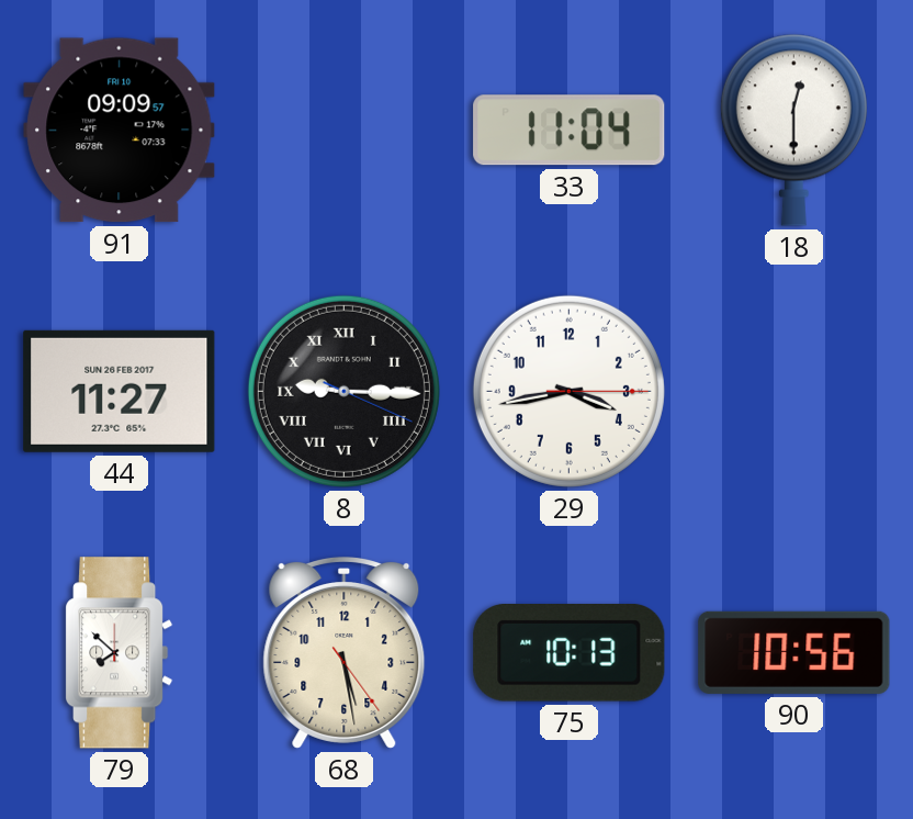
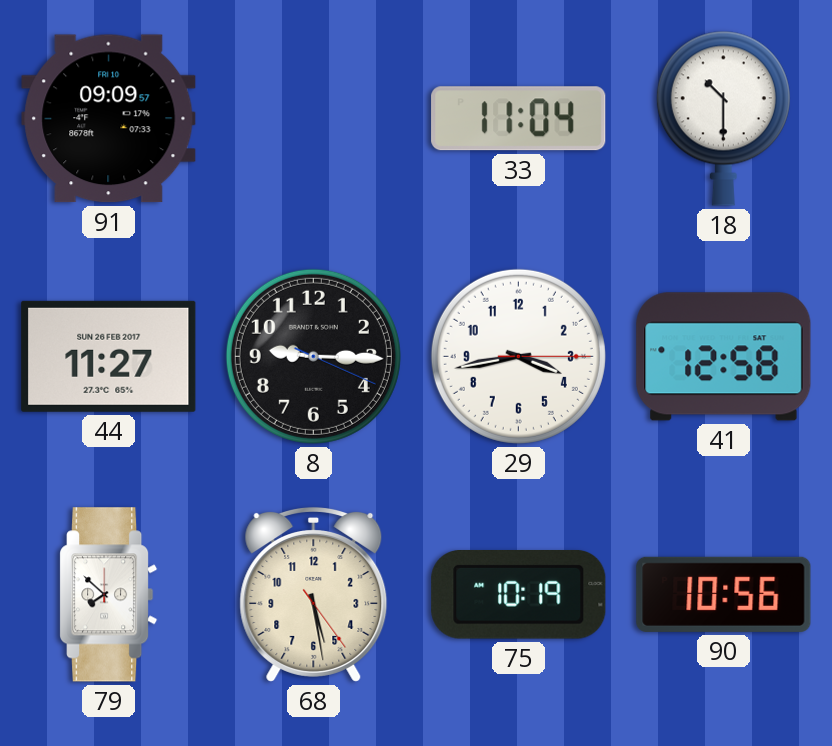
18: 12:30 -> 10:30 (723, 118)
8 numerals: Roman -> Arabic (313, 356)
41: none -> 12:58 (724, 357)
75: 10:13 -> 10:19 (519, 595)
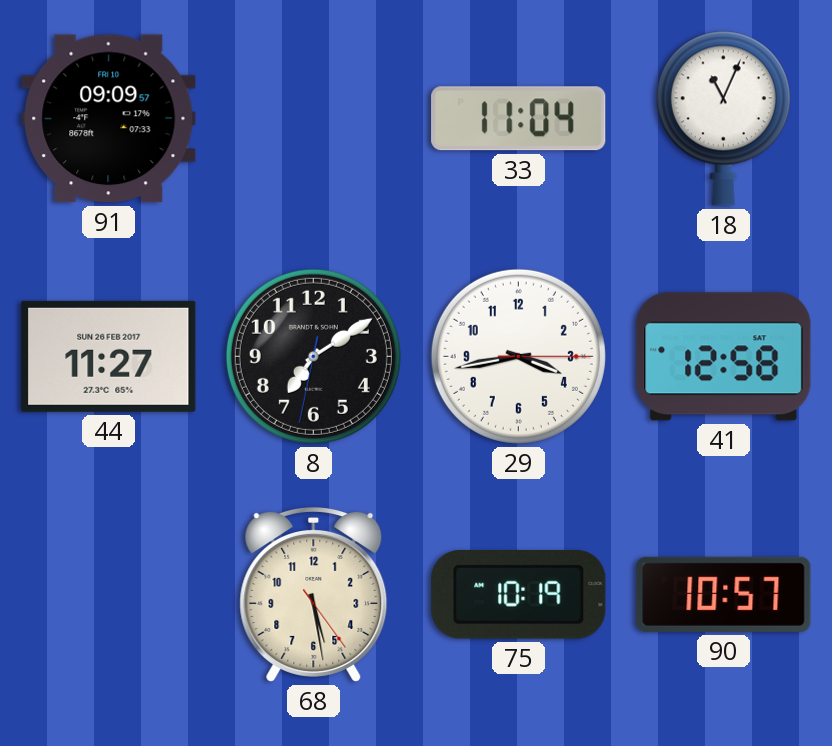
18: 10:30 -> 11:04 (723, 118)
8: 9:15 -> 7:09 (313, 356)
79: 7:52 -> none (109, 595)
90: 10:56 -> 10:57 (724, 594)
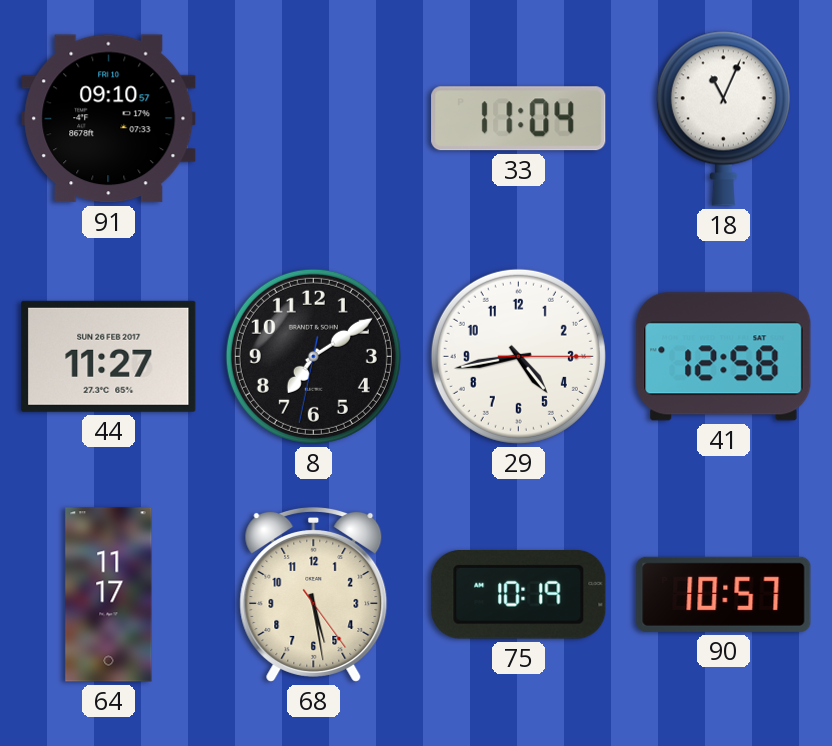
91: 09:09 -> 09:10 (109, 119)
29: 3:43 -> 4:43 (518, 356)
64: none -> 11:17 (109, 595)
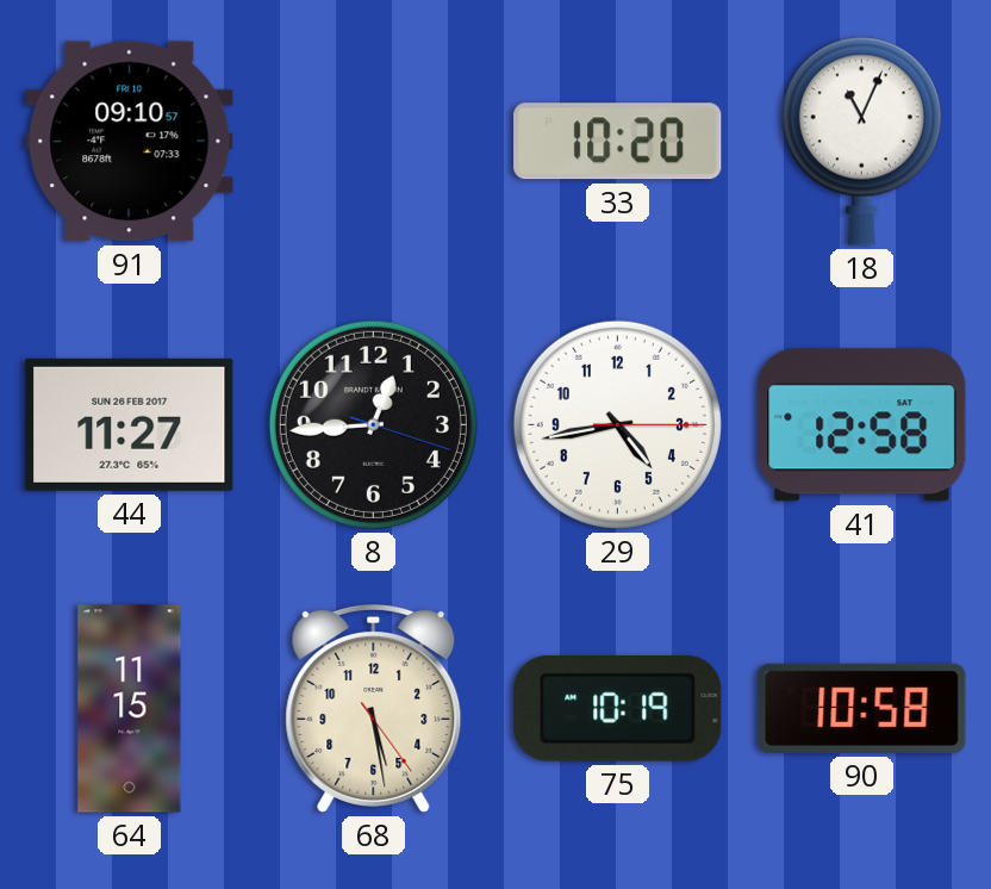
33: 11:04 -> 10:20 (618, 142)
8: 7:09 -> 12:44 (373, 424)
64: 11:17 -> 11:15 (130, 709)
90: 10:57 -> 10:58 (862, 708)
